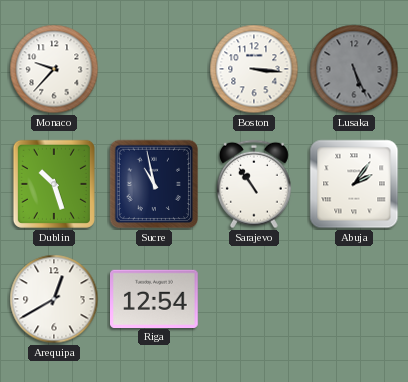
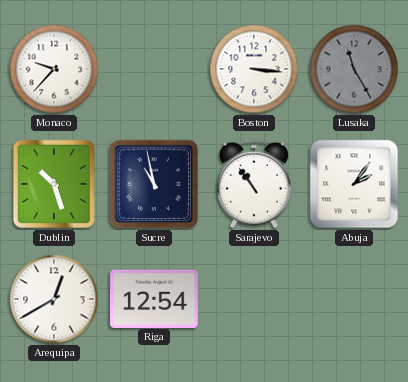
Lusaka: 5:26 -> 11:25 (354, 69)
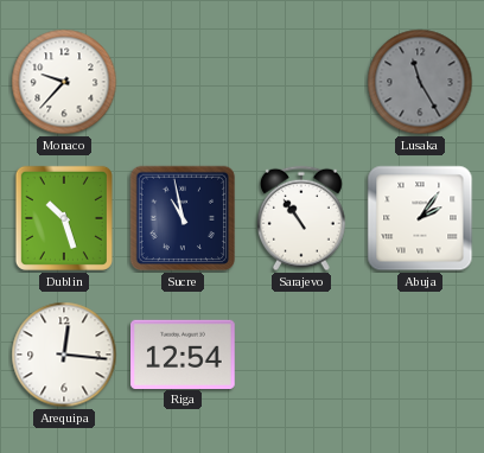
Boston: 3:16 -> none (254, 69)
Arequipa: 12:40 -> 12:16 (64, 355)
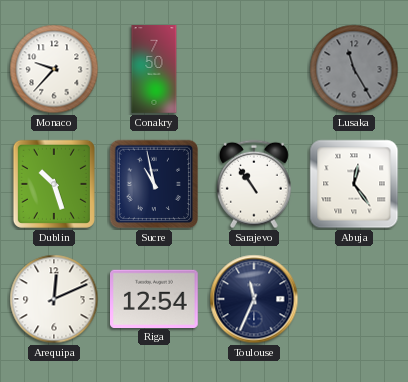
Conakry: none -> 7:50 (154, 69)
Abuja: 2:06 -> 12:24 (354, 184)
Arequipa: 12:16 -> 12:11 (54, 299)
Toulouse: none -> 11:34 (254, 299)
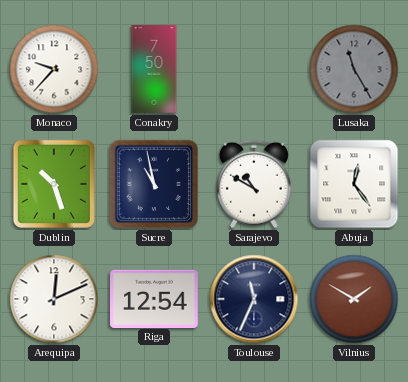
Sarajevo: 10:54 -> 10:50 (254, 184)
Vilnius: none -> 1:50 (354, 299)
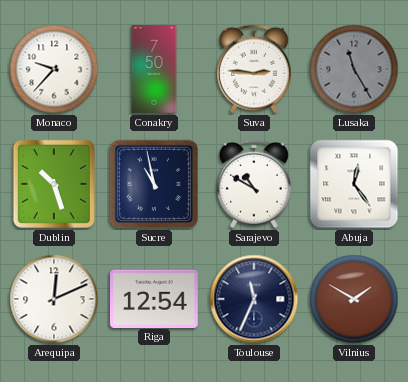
Suva: none -> 2:46 (254, 69)
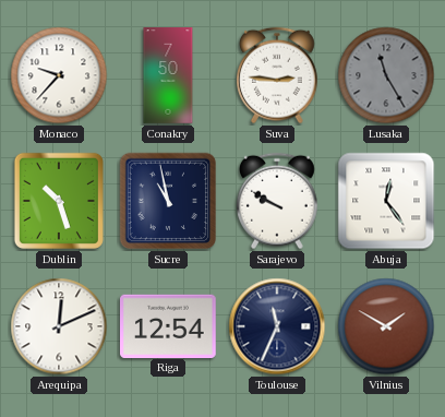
Sarajevo: 10:50 -> 9:50 (277, 201)
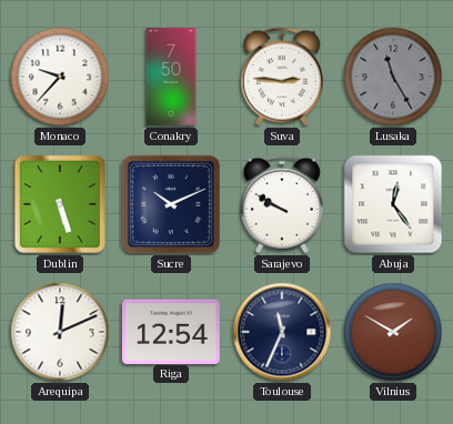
Dublin: 10:27 -> 5:27 (60, 204)
Sucre: 10:58 -> 10:11 (171, 204)
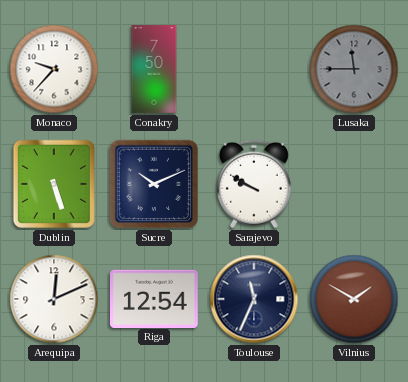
Suva: 2:46 -> none (282, 77)
Lusaka: 11:25 -> 11:45 (354, 69)
Abuja: 12:24 -> none (393, 204)
